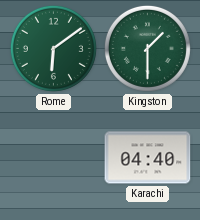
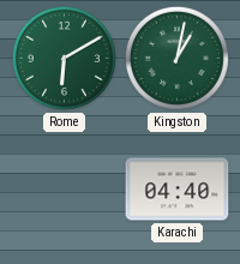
Rome: 6:09 -> 6:10 (64, 58)
Kingston: 1:30 -> 1:02 (176, 58)
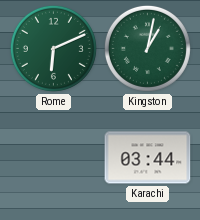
Rome: 6:10 -> 6:11 (53, 48)
Karachi: 04:40 -> 03:44 (148, 158)
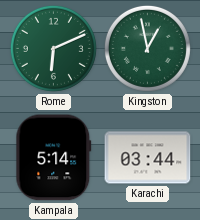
Kingston: 1:02 -> 12:58 (147, 48)
Kampala: none -> 5:14 (54, 158)
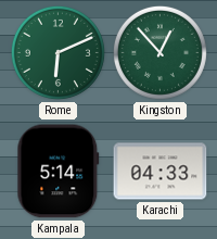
Kingston: 12:58 -> 12:53 (159, 52)
Karachi: 03:44 -> 04:33 (161, 172)
